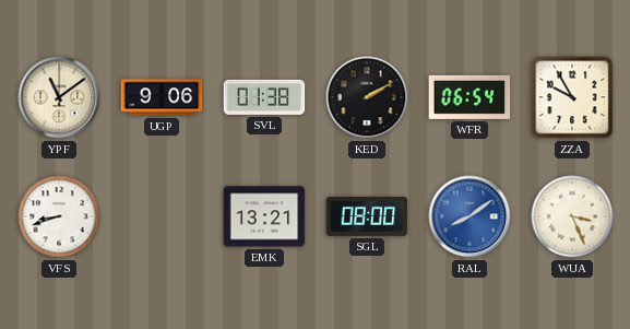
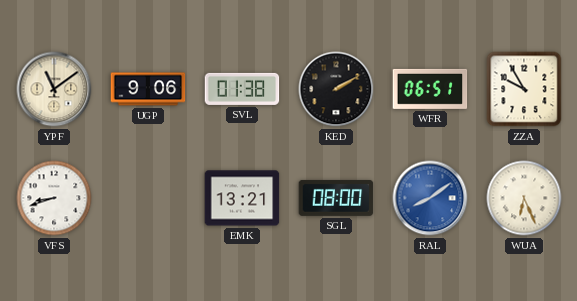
WFR: 06:54 -> 06:51 (430, 89)
WUA: 3:26 -> 6:26 (524, 198)
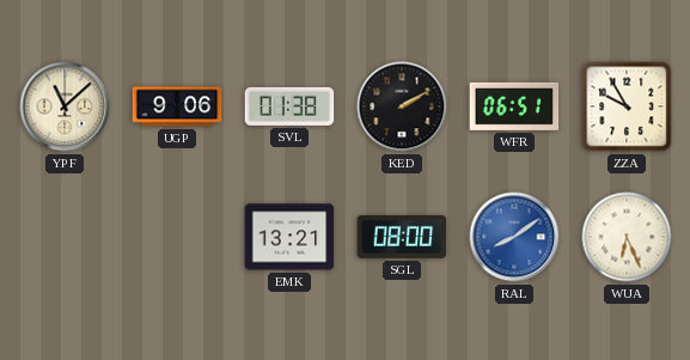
YPF: 11:09 -> 11:08 (65, 106)
VFS: 8:42 -> none (54, 198)
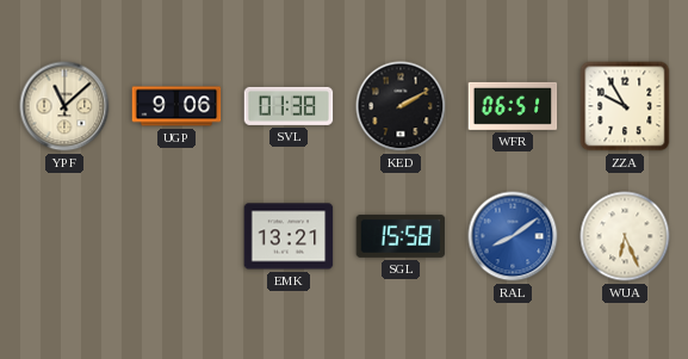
SGL: 08:00 -> 15:58 (401, 236)
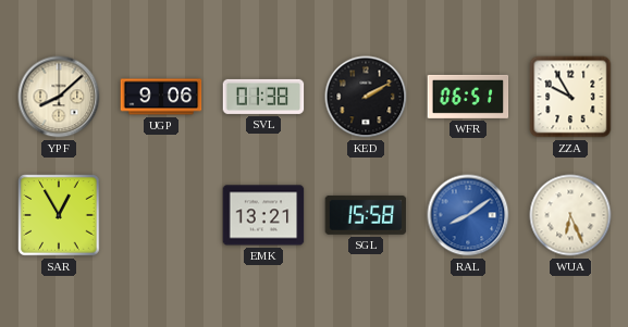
YPF: 11:08 -> 8:08 (59, 97)
SAR: none -> 12:55 (59, 215)
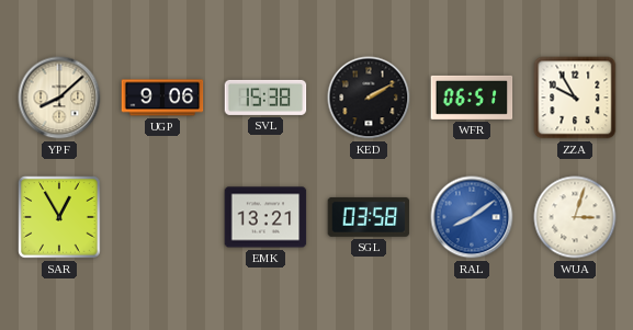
SVL: 01:38 -> 15:38 (265, 98)
SGL: 15:58 -> 03:58 (369, 217)
WUA: 6:26 -> 3:03 (575, 217)
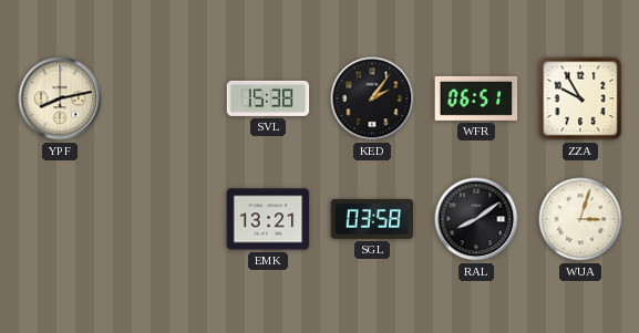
YPF: 8:08 -> 8:13 (60, 98)
UGP: 9:06 -> none (162, 98)
KED: 2:10 -> 2:06 (372, 98)
SAR: 12:55 -> none (59, 217)
RAL dial: blue -> black (476, 219)
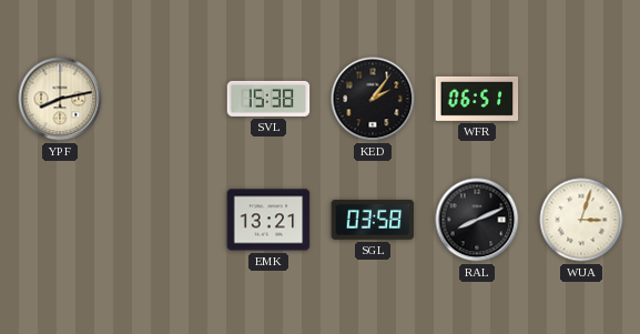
ZZA: 9:55 -> none (580, 98)
RAL: 8:09 -> 8:11 (477, 220)
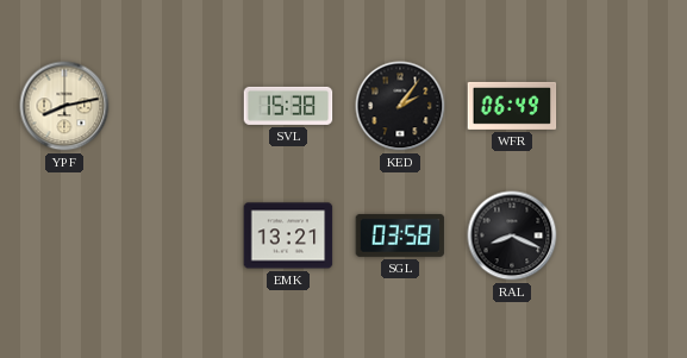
WFR: 06:51 -> 06:49 (512, 106)
RAL: 8:11 -> 8:19 (512, 235)
WUA: 3:03 -> none (581, 220)
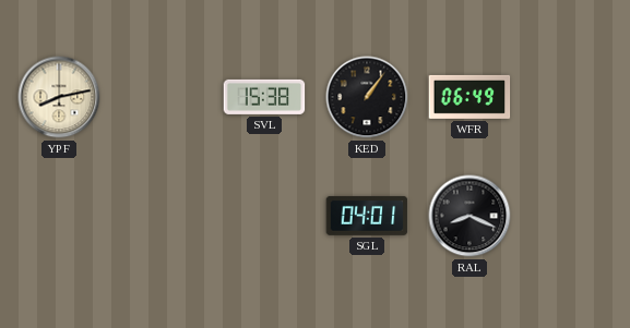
KED: 2:06 -> 1:06 (367, 97)
EMK: 13:21 -> none (288, 235)
SGL: 03:58 -> 04:01 (367, 216)
